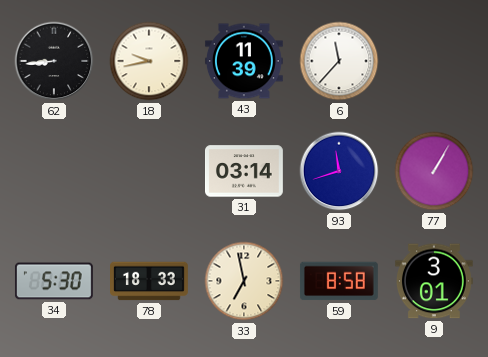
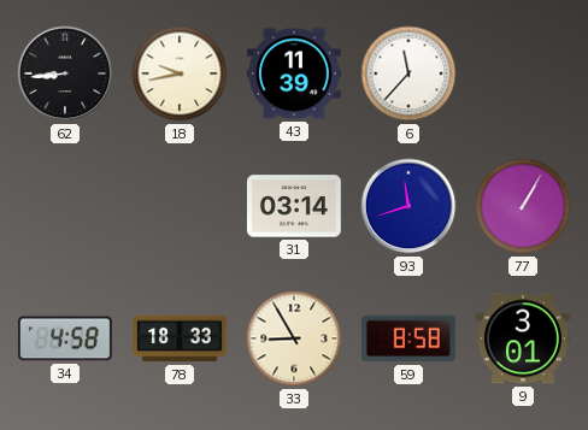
34: 5:30 -> 4:58 (65, 338)
33: 6:58 -> 8:55 (294, 338)
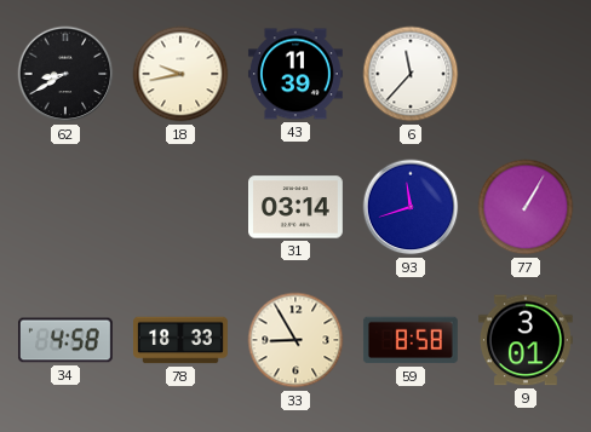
62: 8:44 -> 8:40 (65, 74)
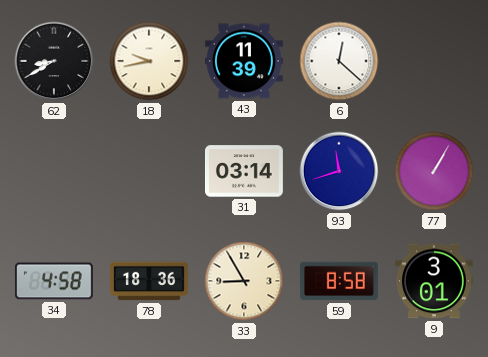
6: 11:37 -> 12:22 (339, 61)
78: 18:33 -> 18:36 (150, 281)
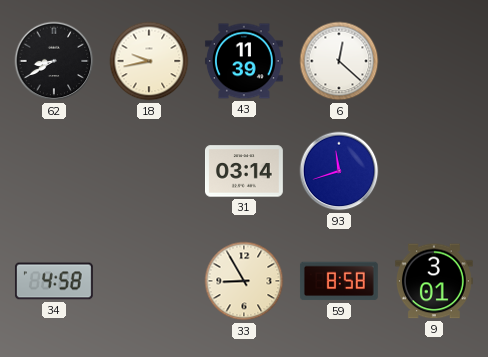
77: 1:05 -> none (434, 171)
78: 18:36 -> none (150, 281)
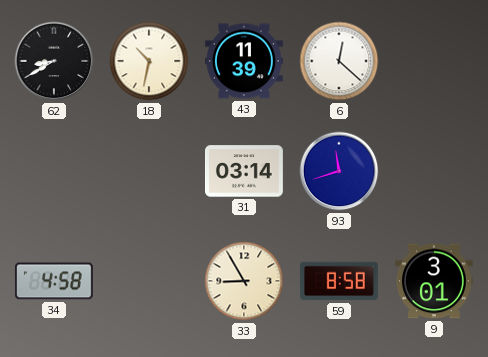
18: 9:43 -> 10:32 (149, 61)
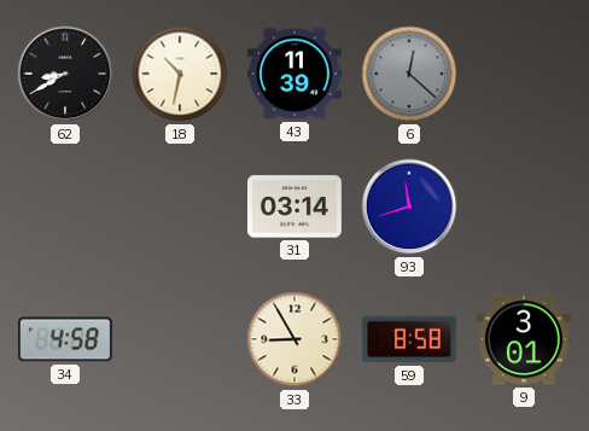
6 dial: white -> grey (409, 74)
